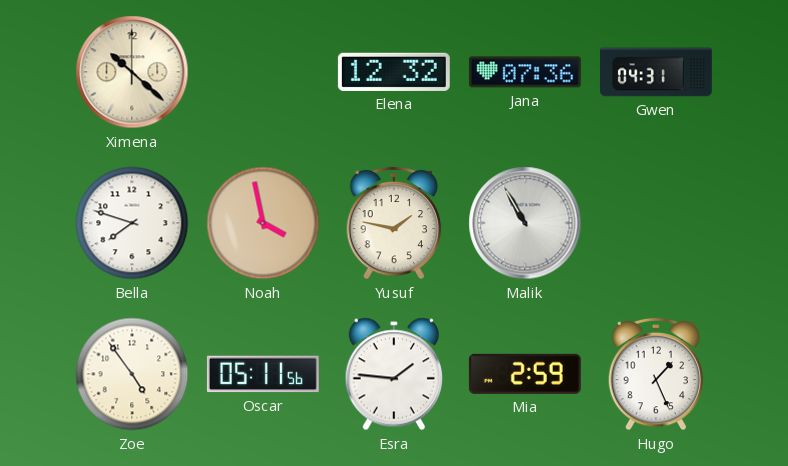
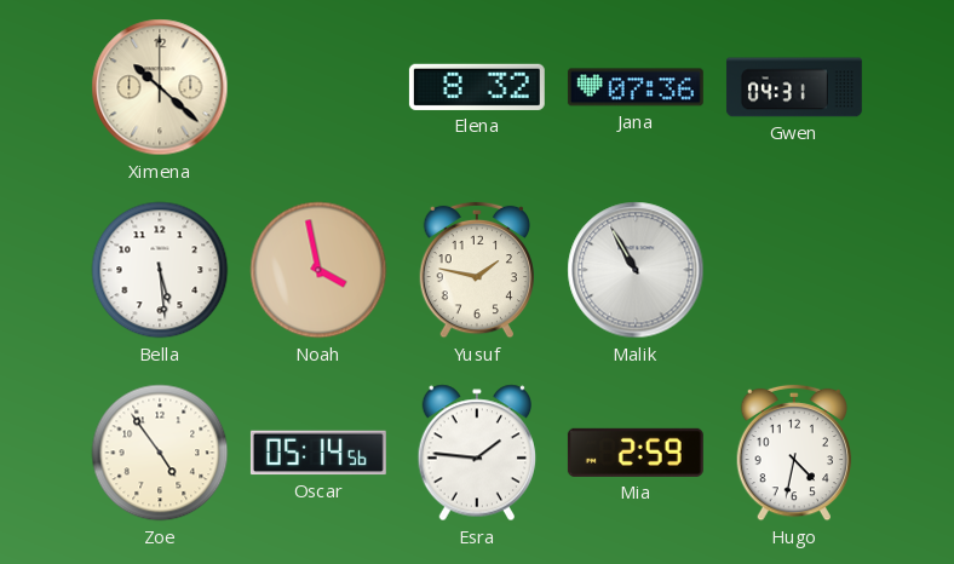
Elena: 12:32 -> 8:32 (477, 87)
Bella: 7:48 -> 5:29 (160, 270)
Oscar: 05:11 -> 05:14 (318, 453)
Hugo: 1:26 -> 4:32 (794, 453)
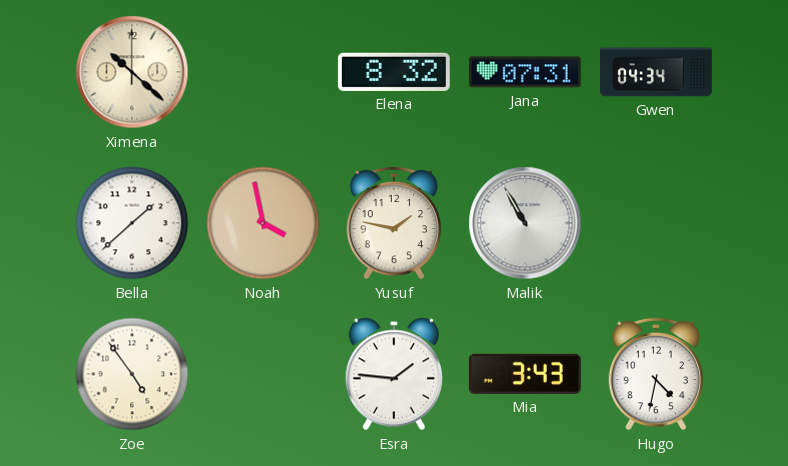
Jana: 07:36 -> 07:31 (525, 72)
Gwen: 04:31 -> 04:34 (656, 72)
Bella: 5:29 -> 1:38 (132, 223)
Oscar: 05:14 -> none (318, 453)
Mia: 2:59 -> 3:43 (525, 374)
